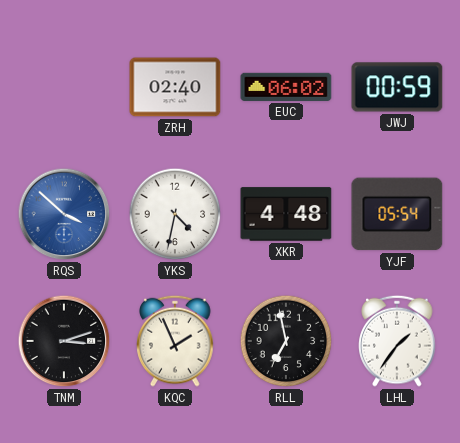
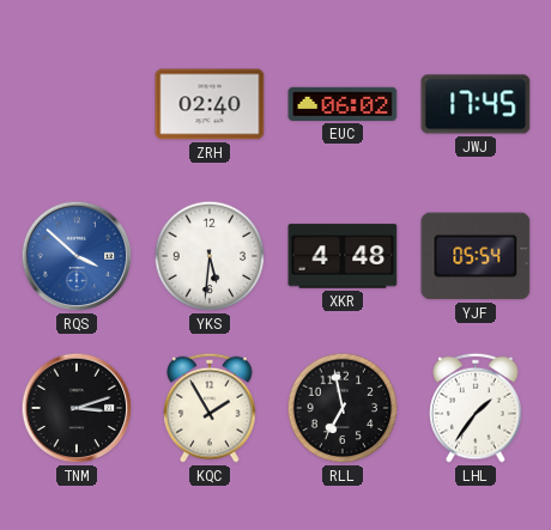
JWJ: 00:59 -> 17:45 (476, 104)
YKS: 4:32 -> 5:31 (210, 256)
KQC: 1:56 -> 1:55 (210, 408)
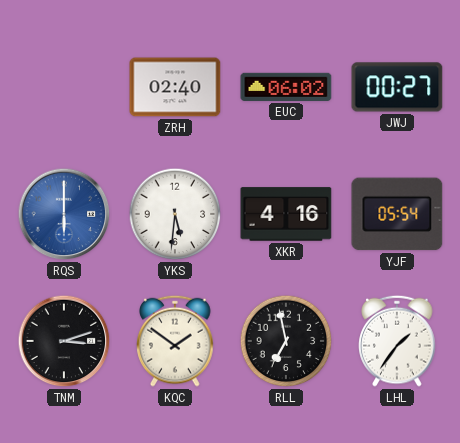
JWJ: 17:45 -> 00:27 (397, 87)
RQS: 3:52 -> 6:00 (64, 214)
XKR: 4:48 -> 4:16 (286, 214)
KQC: 1:55 -> 1:51 (175, 341)
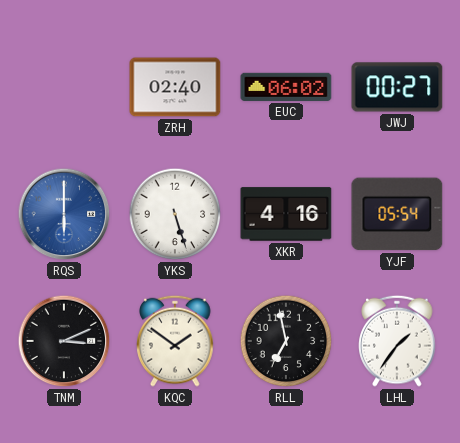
YKS: 5:31 -> 5:27 (175, 214)
TNM: 3:12 -> 3:11 (64, 341)
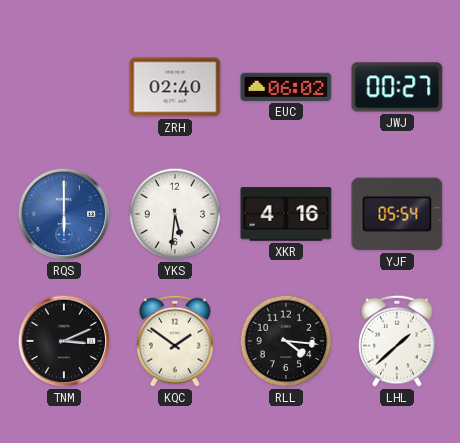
YKS: 5:27 -> 5:31 (175, 214)
RLL: 6:58 -> 4:16 (286, 341)
LHL: 1:36 -> 1:38 (397, 341)
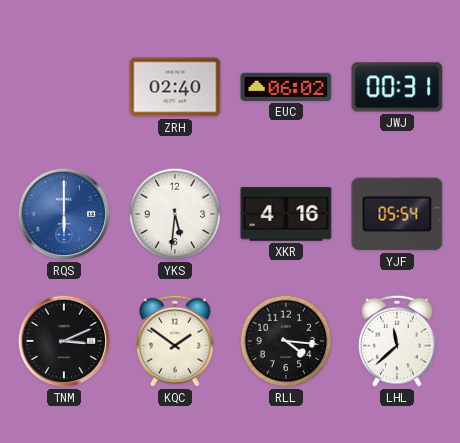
JWJ: 00:27 -> 00:31 (397, 87)
LHL: 1:38 -> 11:38 (397, 341)
